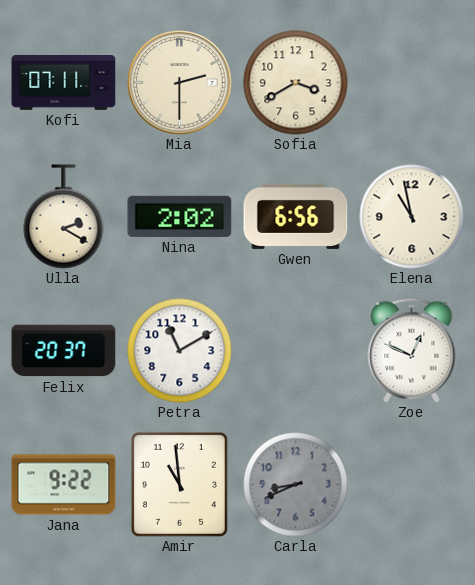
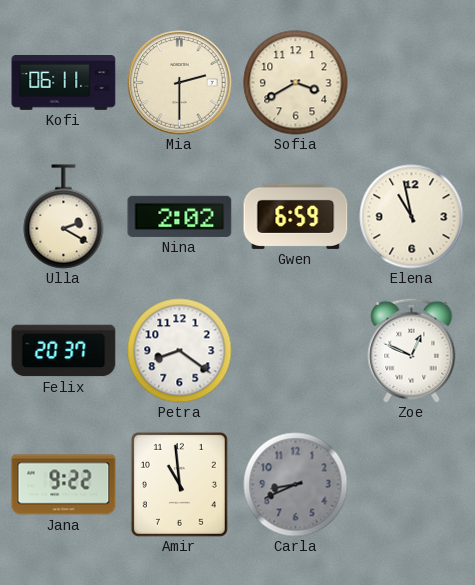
Kofi: 07:11 -> 06:11 (64, 83)
Gwen: 6:56 -> 6:59 (296, 216)
Petra: 11:10 -> 8:21 (180, 351)
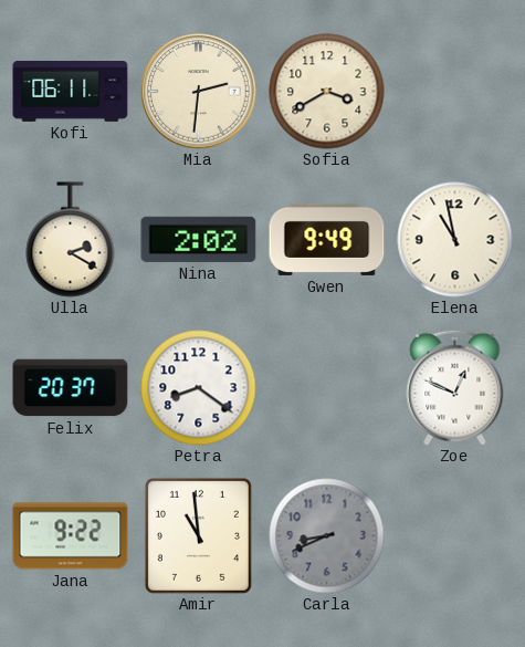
Mia: 2:30 -> 2:31 (199, 92)
Gwen: 6:59 -> 9:49 (327, 239)
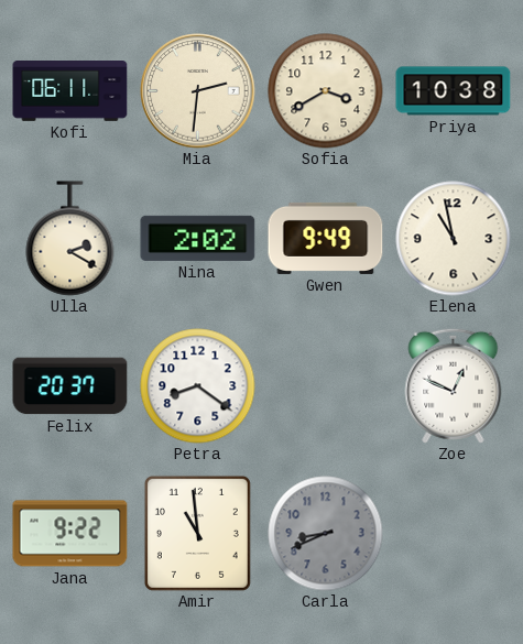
Priya: none -> 10:38 (454, 91)
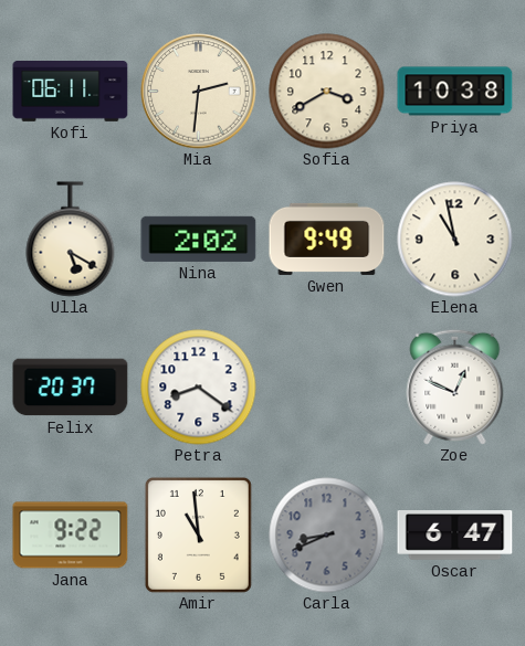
Ulla: 2:20 -> 5:20 (71, 240)
Oscar: none -> 6:47 (455, 536)
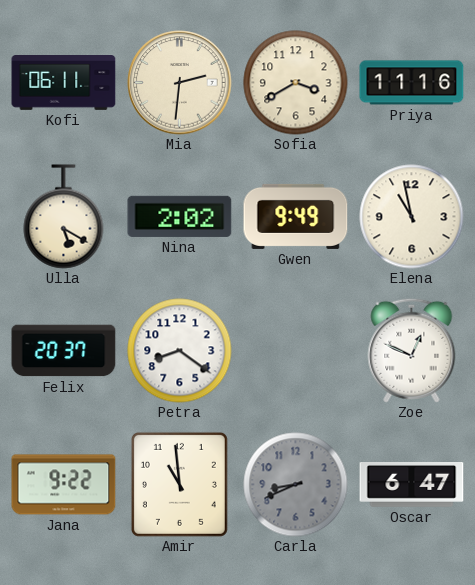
Priya: 10:38 -> 11:16 (412, 83)
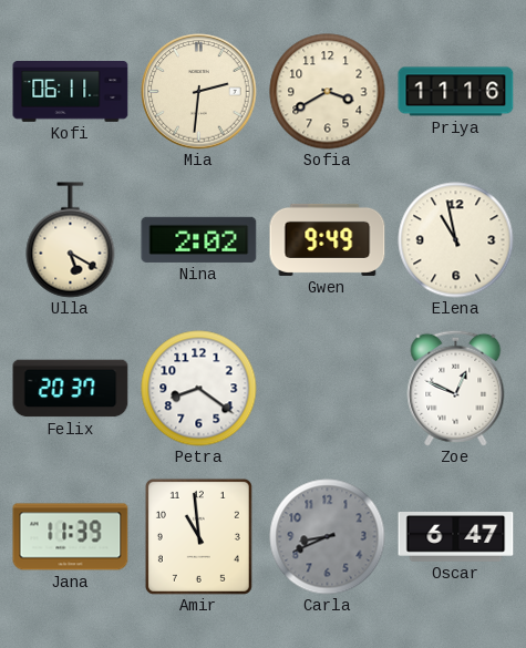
Jana: 9:22 -> 11:39 (71, 537)
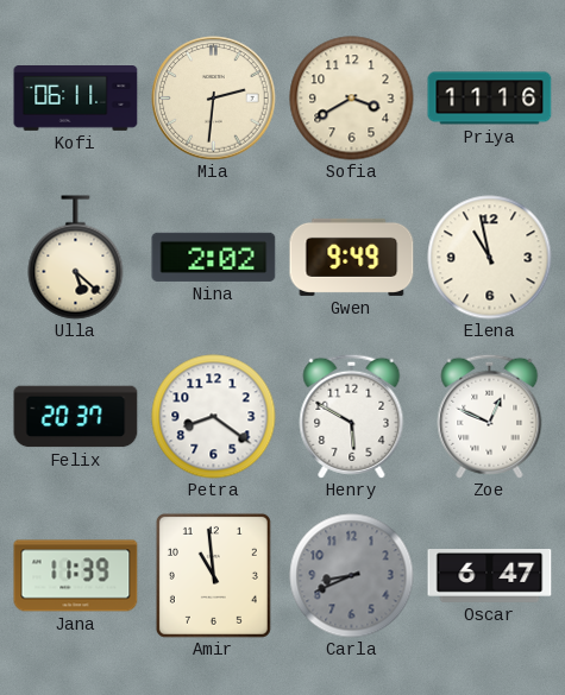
Ulla: 5:20 -> 5:22 (76, 258)
Henry: none -> 5:50 (352, 416)
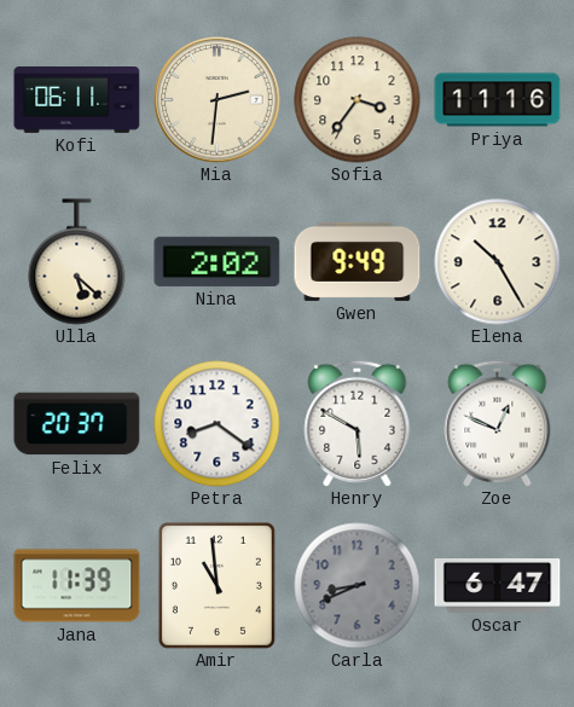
Sofia: 3:40 -> 3:36 (358, 100)
Elena: 10:58 -> 10:25 (498, 262)
